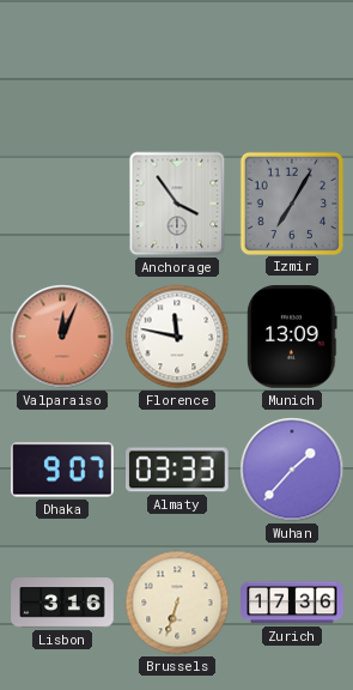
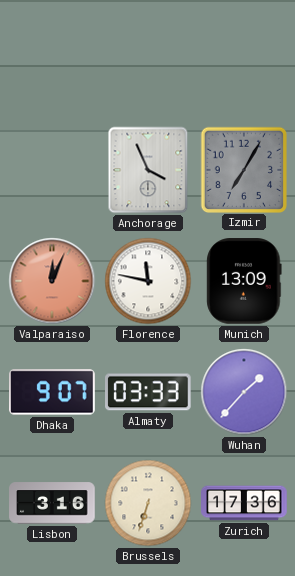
Anchorage: 3:54 -> 3:56 (148, 170)
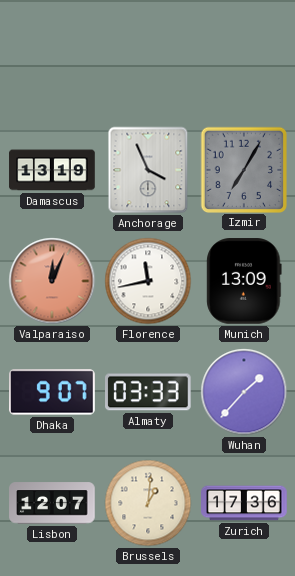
Damascus: none -> 13:19 (52, 170)
Florence: 11:47 -> 11:43 (148, 281)
Lisbon: 3:16 -> 12:07 (52, 503)
Brussels: 6:33 -> 1:01 (148, 503)
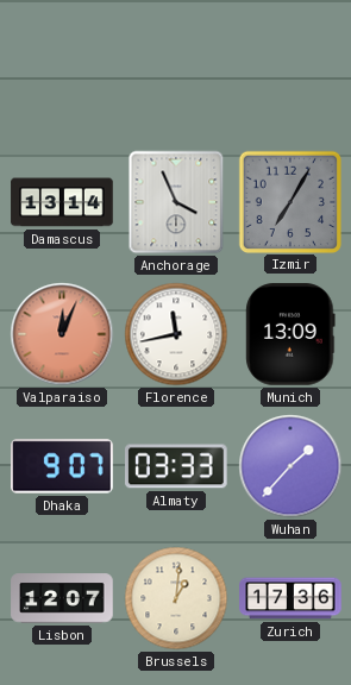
Damascus: 13:19 -> 13:14 (62, 202)
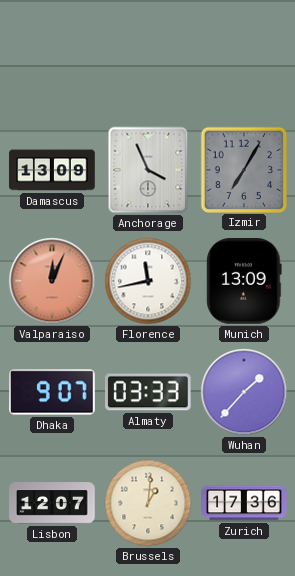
Damascus: 13:14 -> 13:09 (52, 170)
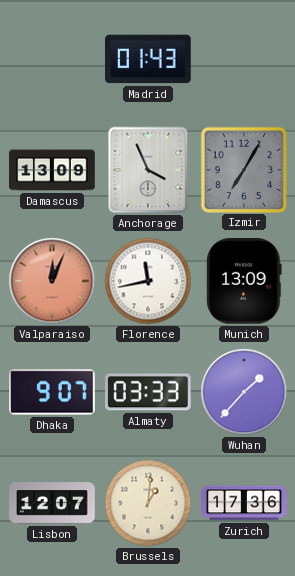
Madrid: none -> 01:43 (149, 59)
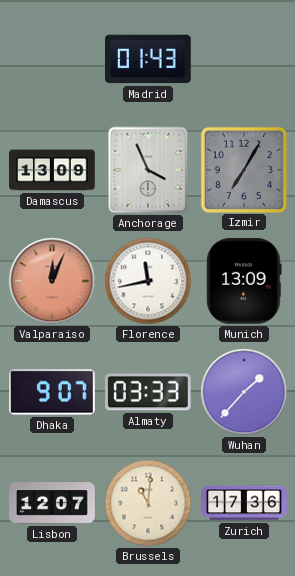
Brussels: 1:01 -> 11:01 (148, 503)
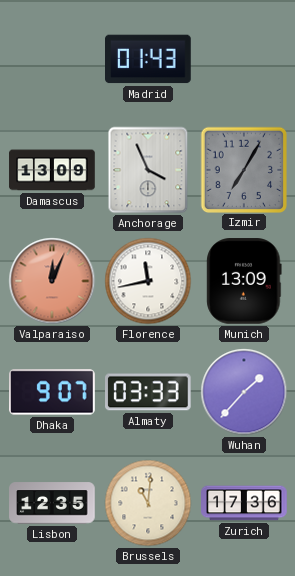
Lisbon: 12:07 -> 12:35 (52, 503)
